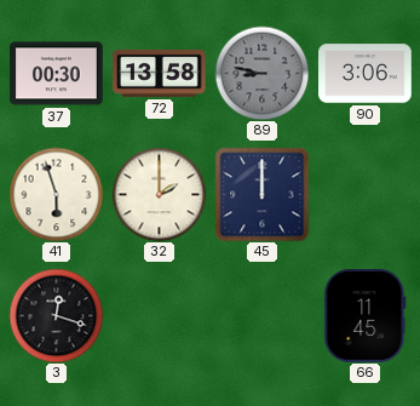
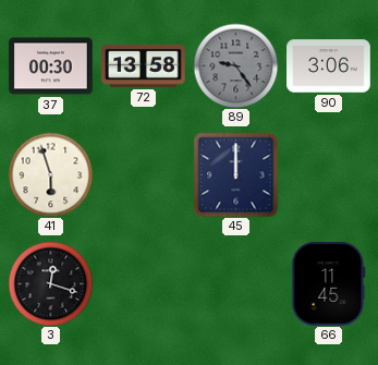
89: 8:47 -> 9:24 (235, 65)
32: 2:00 -> none (159, 194)
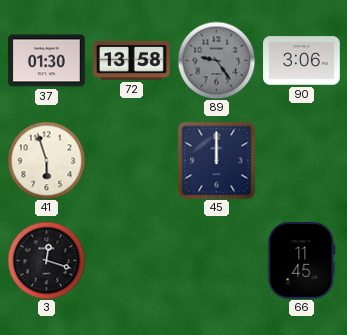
37: 00:30 -> 01:30 (47, 61)
